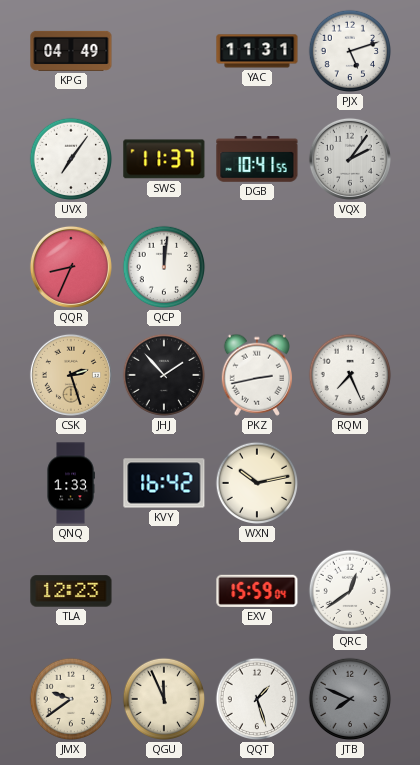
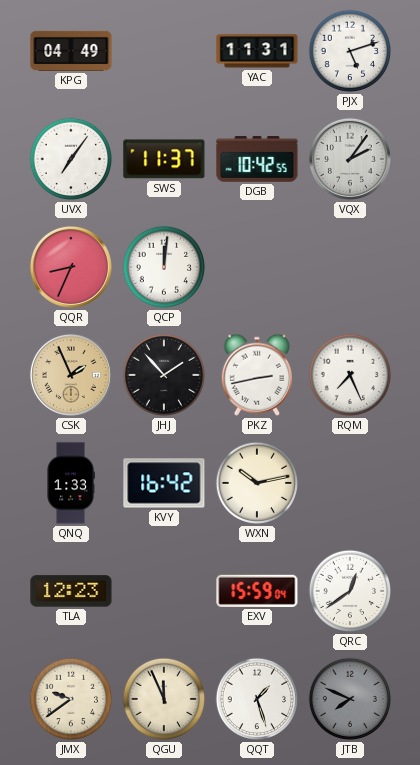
DGB: 10:41 -> 10:42 (257, 159)
CSK: 2:27 -> 1:56 (71, 375)
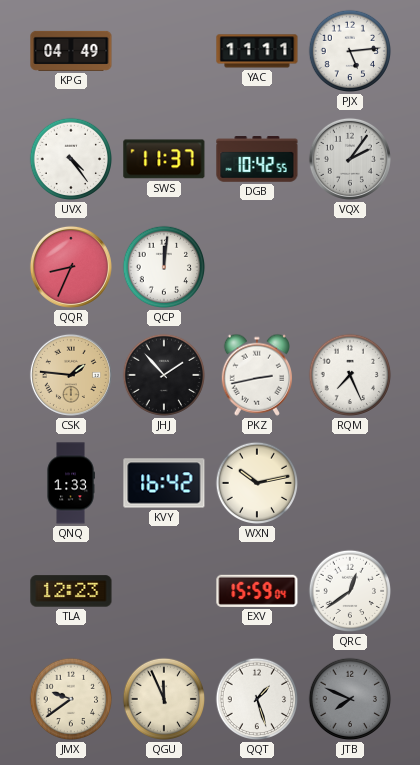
YAC: 11:31 -> 11:11 (257, 51)
PJX: 5:12 -> 5:14 (350, 51)
UVX: 7:06 -> 4:24 (71, 159)
CSK: 1:56 -> 1:46 (71, 375)
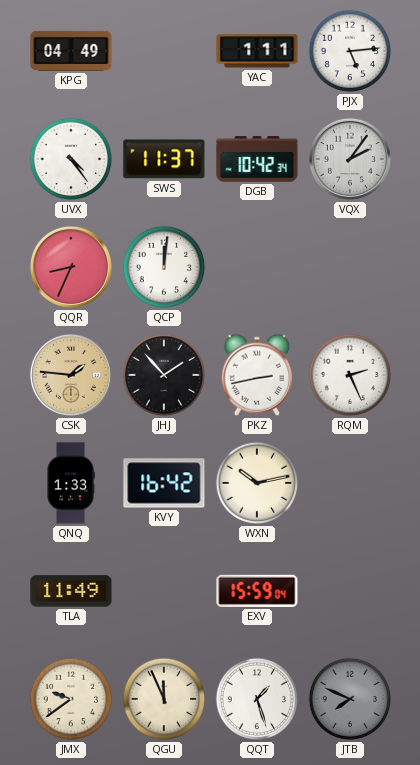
YAC: 11:11 -> 1:11 (257, 51)
DGB: 10:42:55 -> 10:42:34 (257, 159)
RQM: 7:26 -> 2:26 (350, 375)
TLA: 12:23 -> 11:49 (71, 591)
QRC: 12:39 -> none (350, 591)
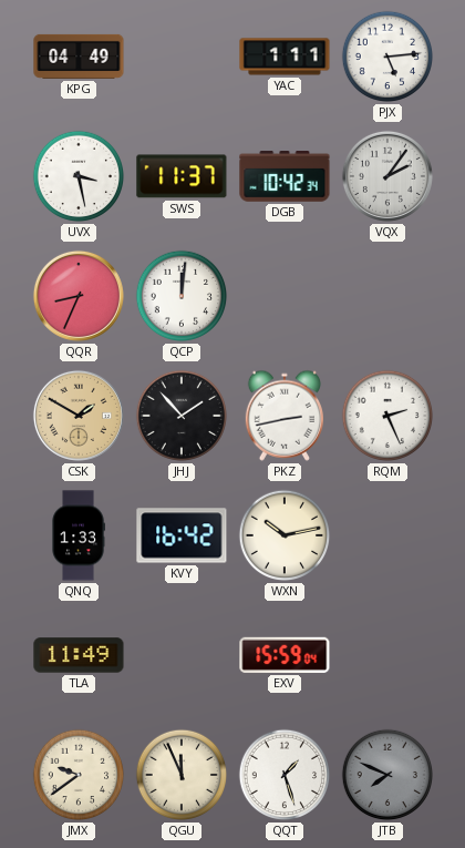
UVX: 4:24 -> 3:28 (79, 176)
CSK: 1:46 -> 1:50 (79, 416)
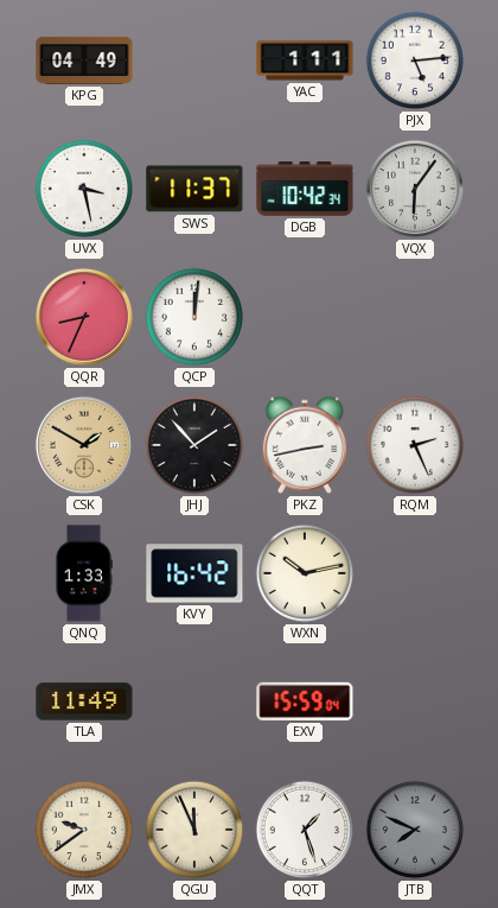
VQX: 2:06 -> 6:06 (415, 189)
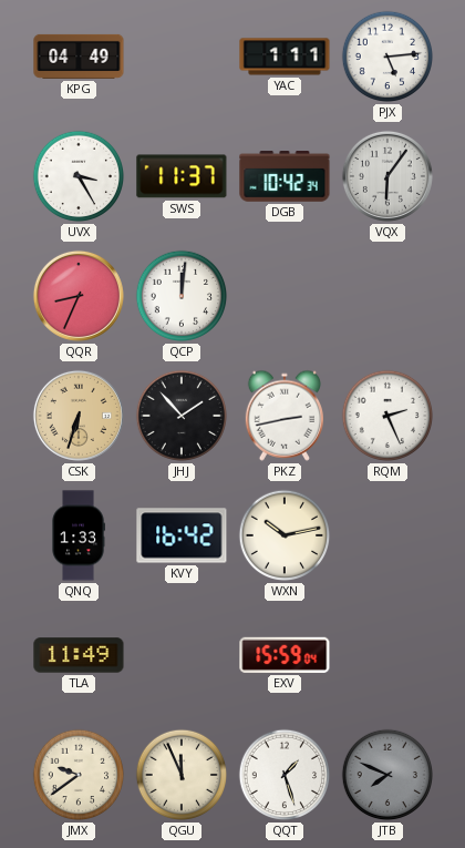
UVX: 3:28 -> 3:25 (79, 176)
CSK: 1:50 -> 6:33 (79, 416)
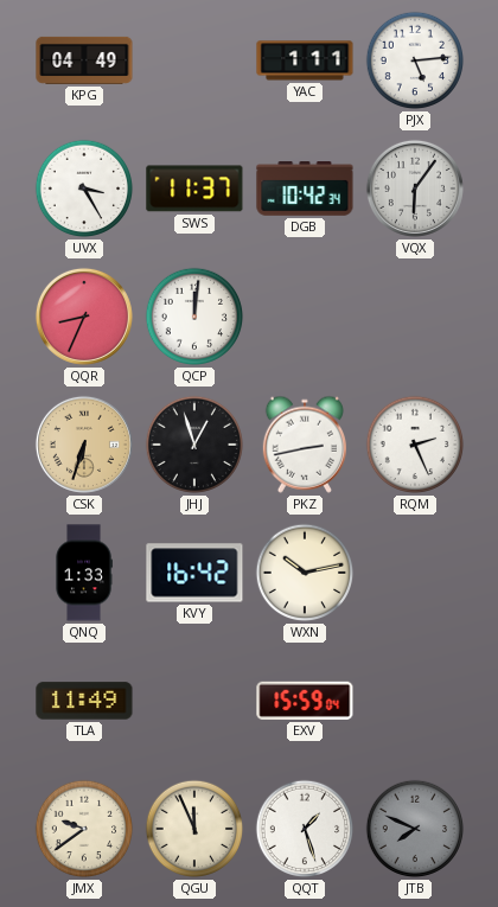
JHJ: 1:53 -> 12:57 (194, 445)
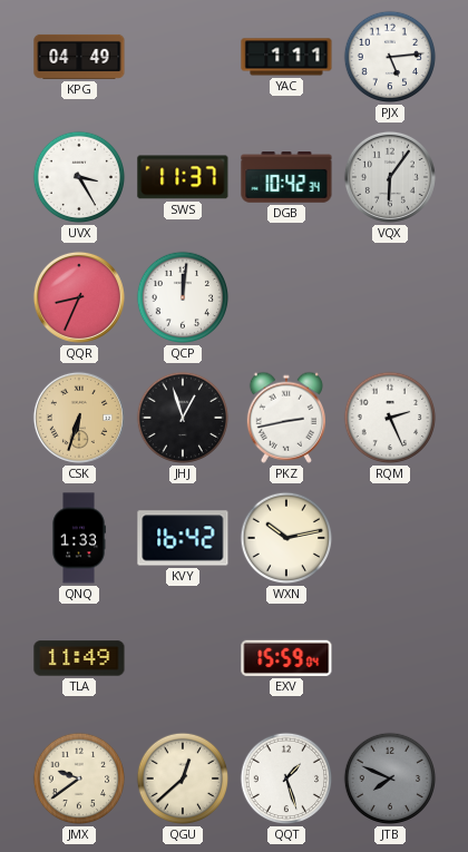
QGU: 11:56 -> 12:38 (183, 778)
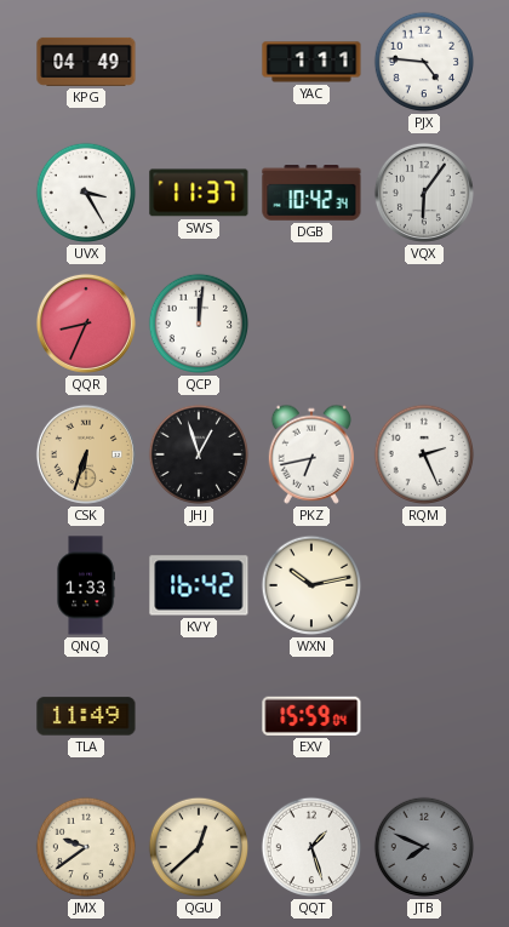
PJX: 5:14 -> 4:46 (424, 62)
PKZ: 2:43 -> 6:43 (310, 454)
